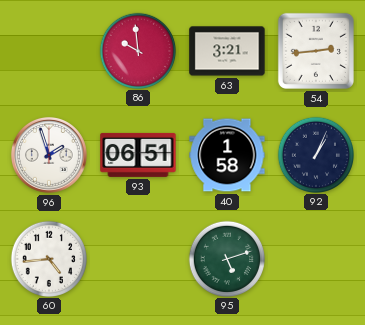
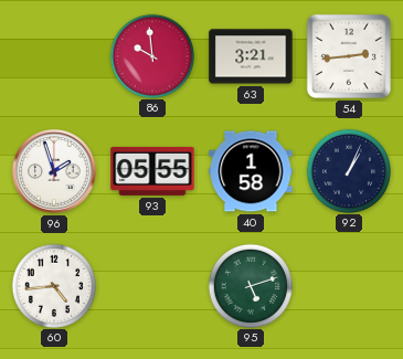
93: 06:51 -> 05:55 (152, 171)
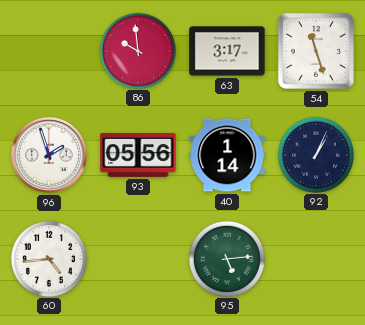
63: 3:21 -> 3:17 (227, 51)
54: 2:44 -> 11:27 (316, 51)
93: 05:55 -> 05:56 (138, 155)
40: 1:58 -> 1:14 (227, 155)
95: 5:12 -> 5:14 (226, 258)
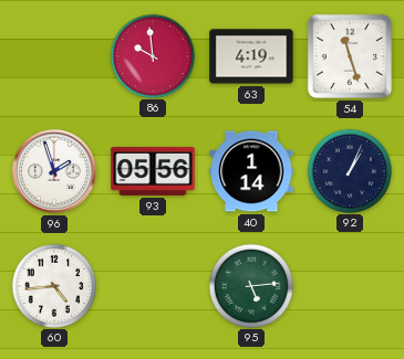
63: 3:17 -> 4:19 (251, 56)
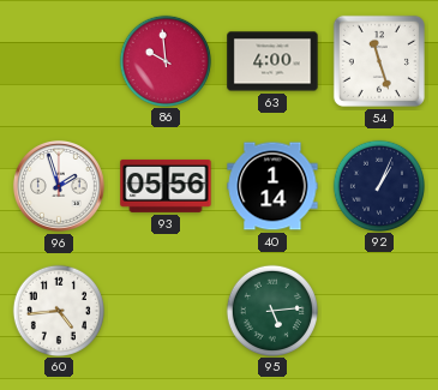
63: 4:19 -> 4:00 (272, 61)
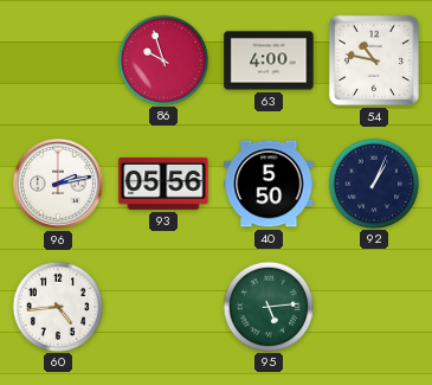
86: 9:59 -> 9:57 (162, 59)
54: 11:27 -> 10:47 (374, 60)
96: 1:57 -> 2:13 (58, 184)
40: 1:14 -> 5:50 (269, 184)
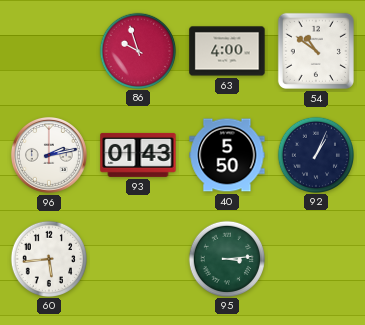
54: 10:47 -> 10:51 (316, 51)
93: 05:56 -> 01:43 (138, 155)
60: 4:44 -> 5:44 (48, 258)
95: 5:14 -> 3:14 (226, 258)
